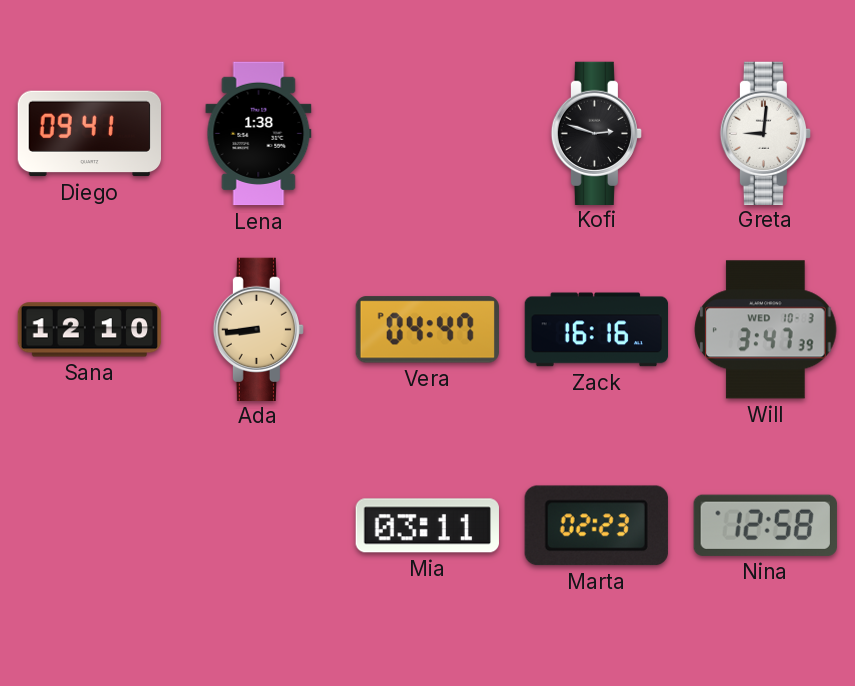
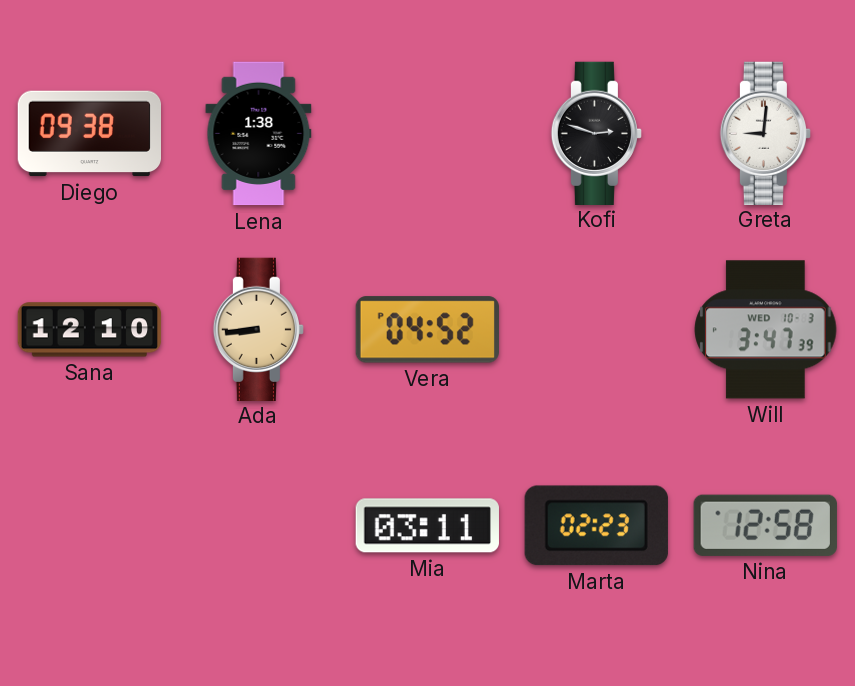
Diego: 09:41 -> 09:38 (89, 134)
Vera: 04:47 -> 04:52 (427, 330)
Zack: 16:16 -> none (597, 330)
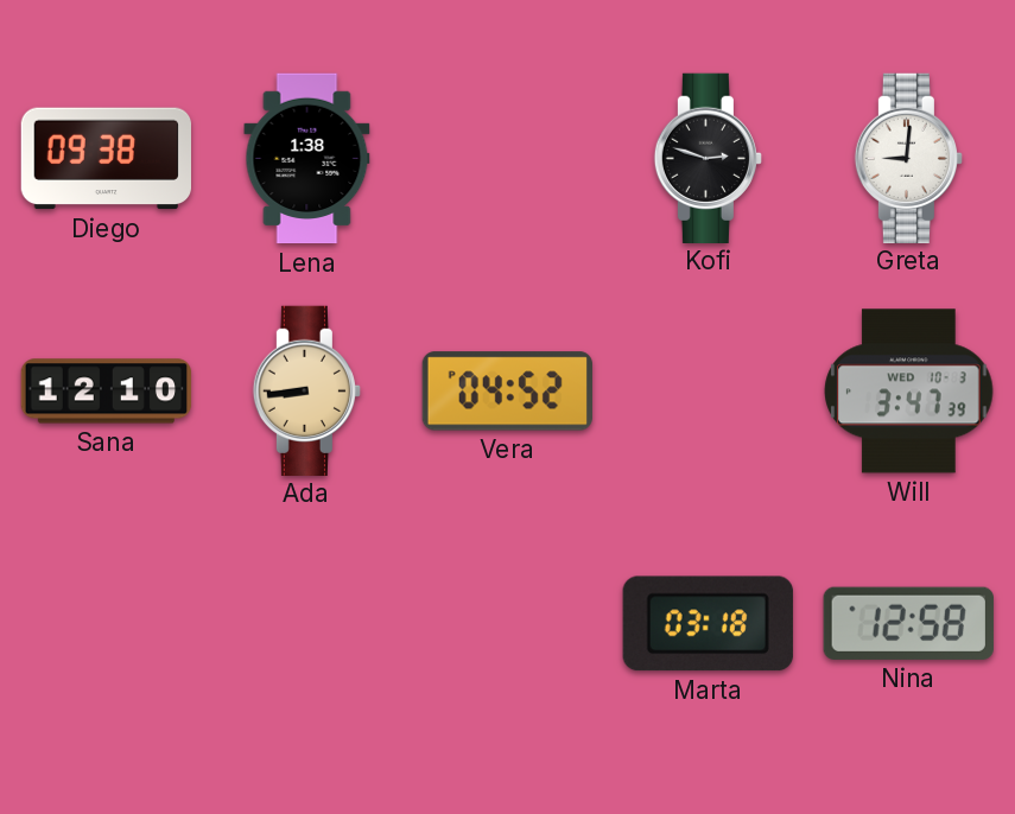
Mia: 03:11 -> none (427, 526)
Marta: 02:23 -> 03:18 (708, 624)
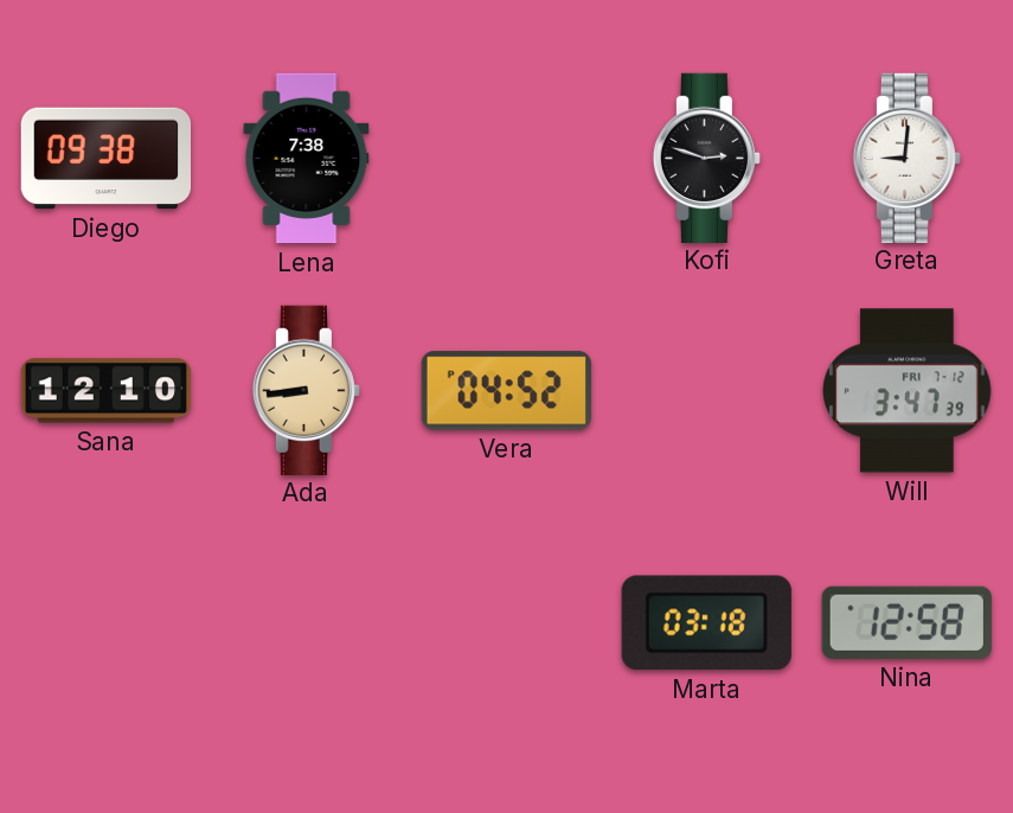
Lena: 1:38 -> 7:38 (307, 159)
Will date: WED 10-3 -> FRI 7-12 (908, 391)
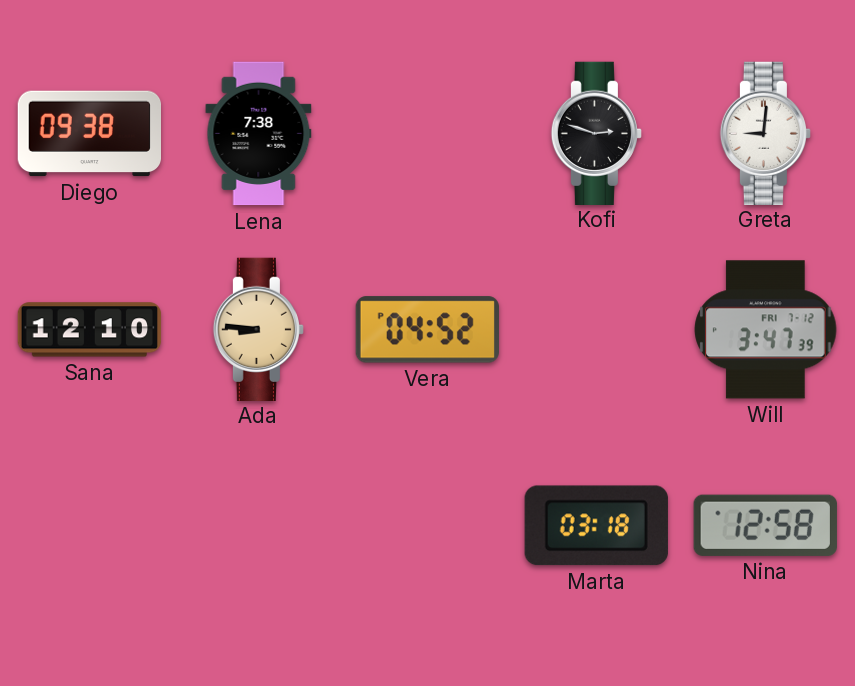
Ada: 8:44 -> 8:46 (258, 329)
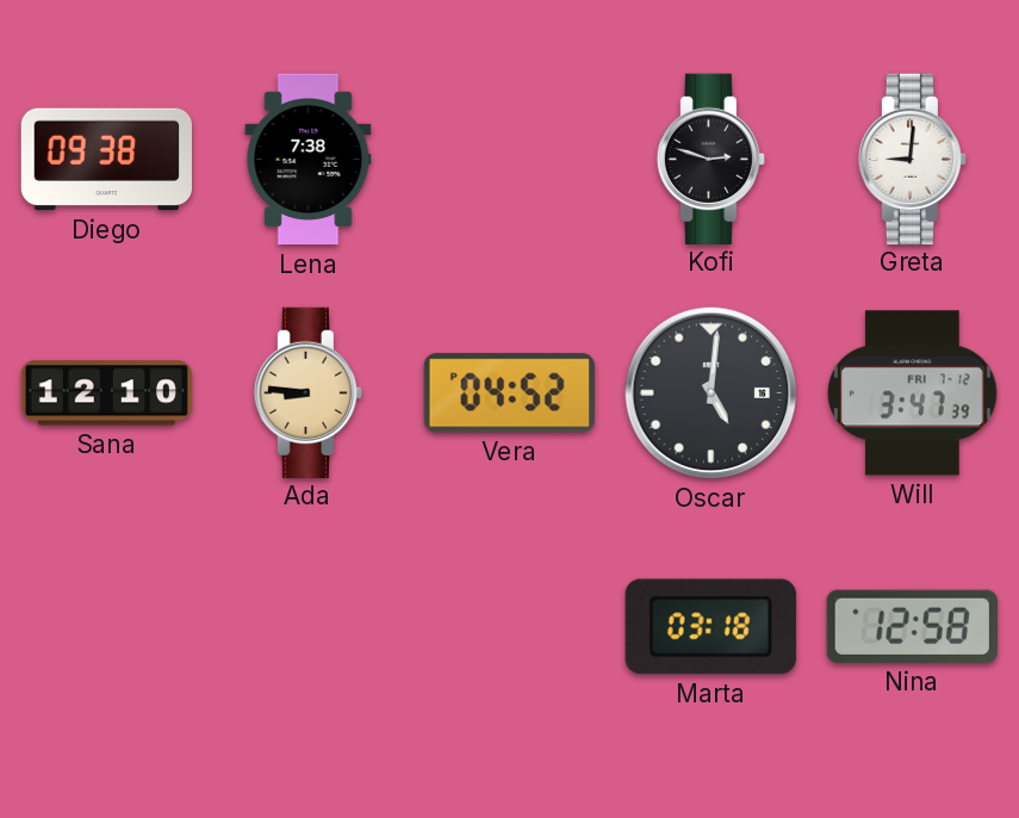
Oscar: none -> 5:01 (712, 393)
